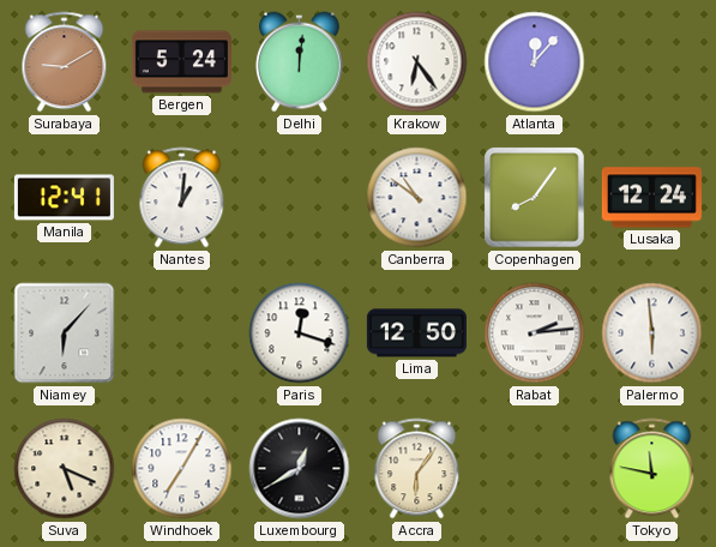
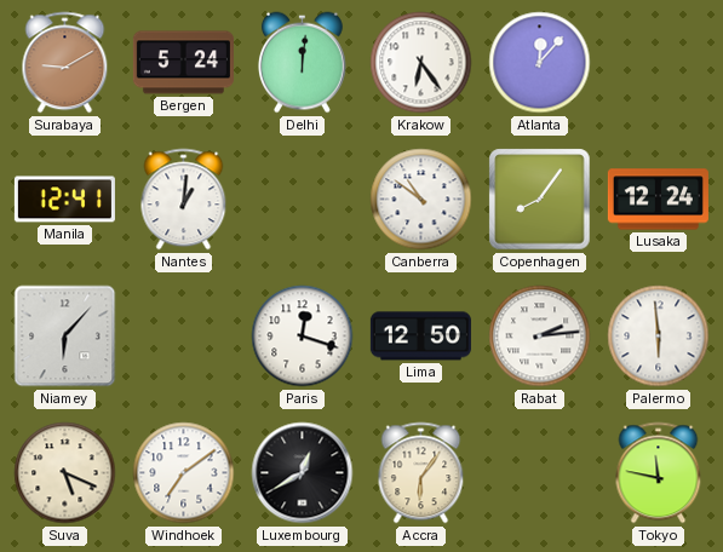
Windhoek: 7:05 -> 7:09 (184, 473)
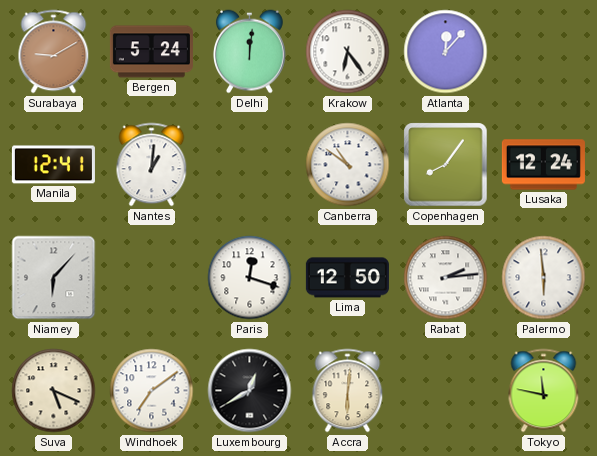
Accra: 6:06 -> 6:01 (348, 391)
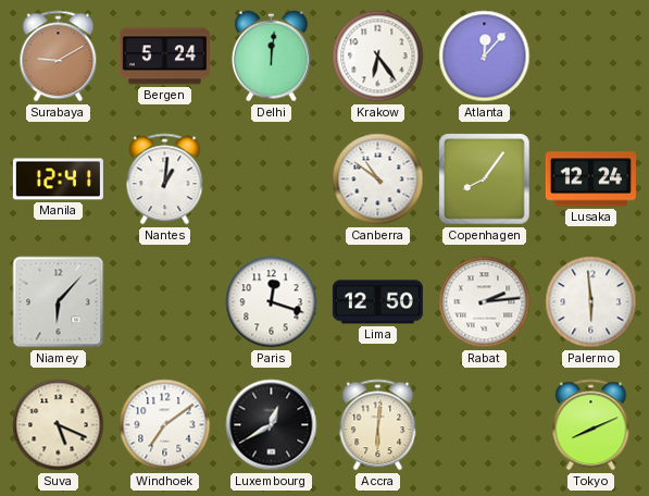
Tokyo: 11:47 -> 8:11 (591, 425)
